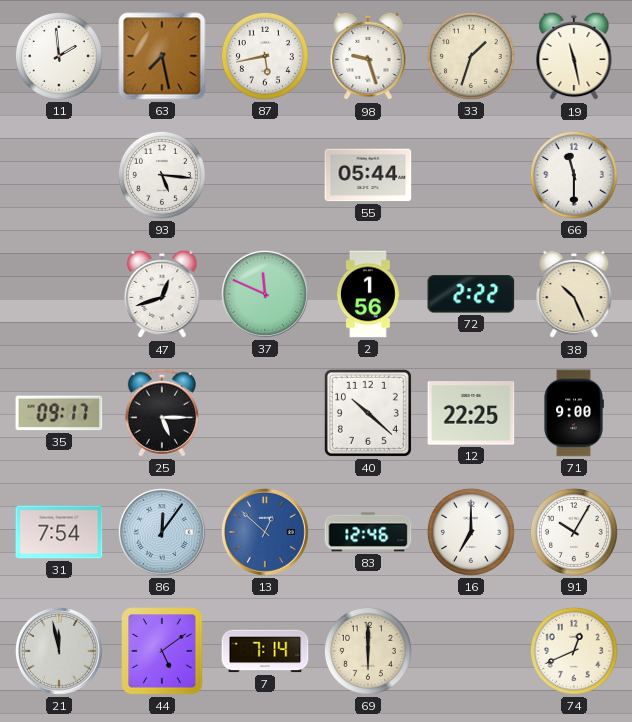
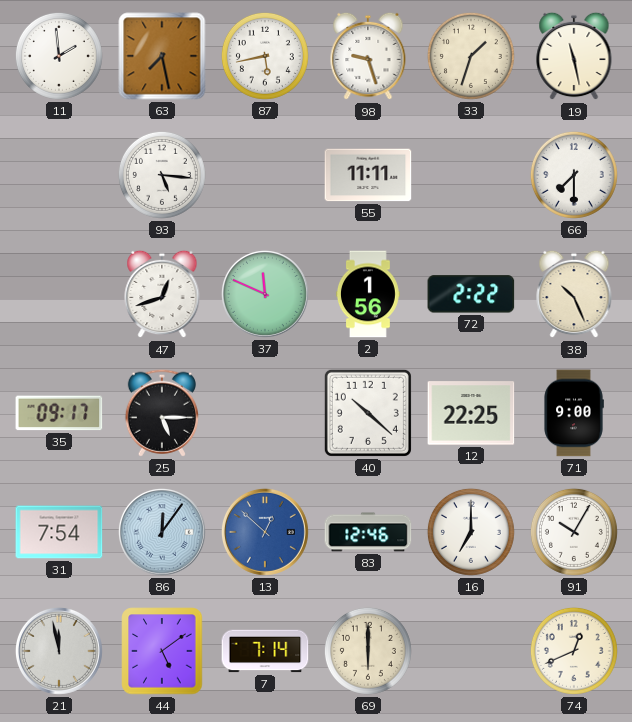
55: 05:44 -> 11:11 (368, 175)
66: 11:30 -> 7:30 (574, 175)
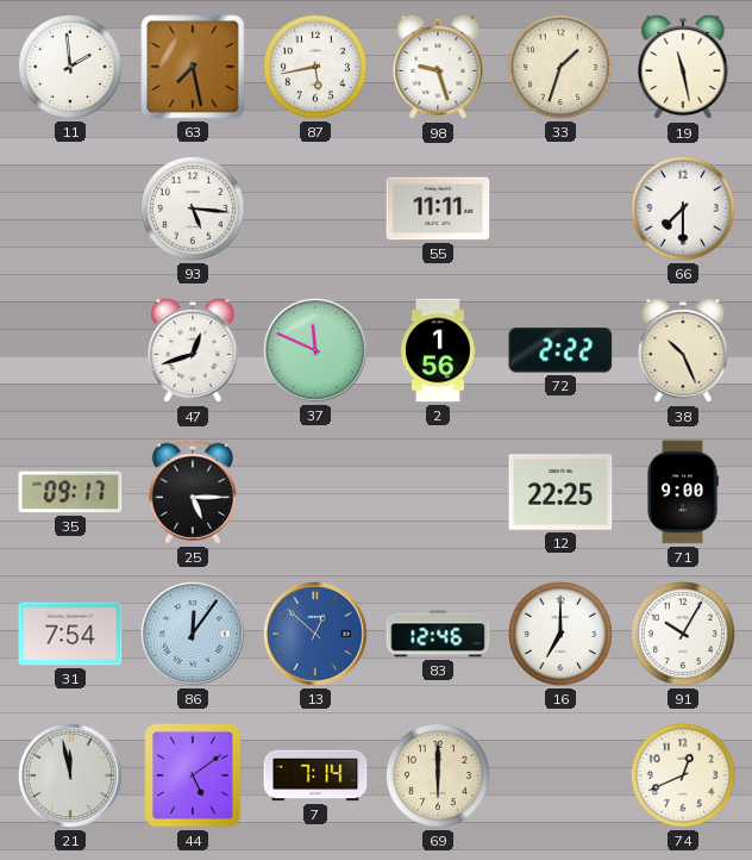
40: 10:22 -> none (368, 413)
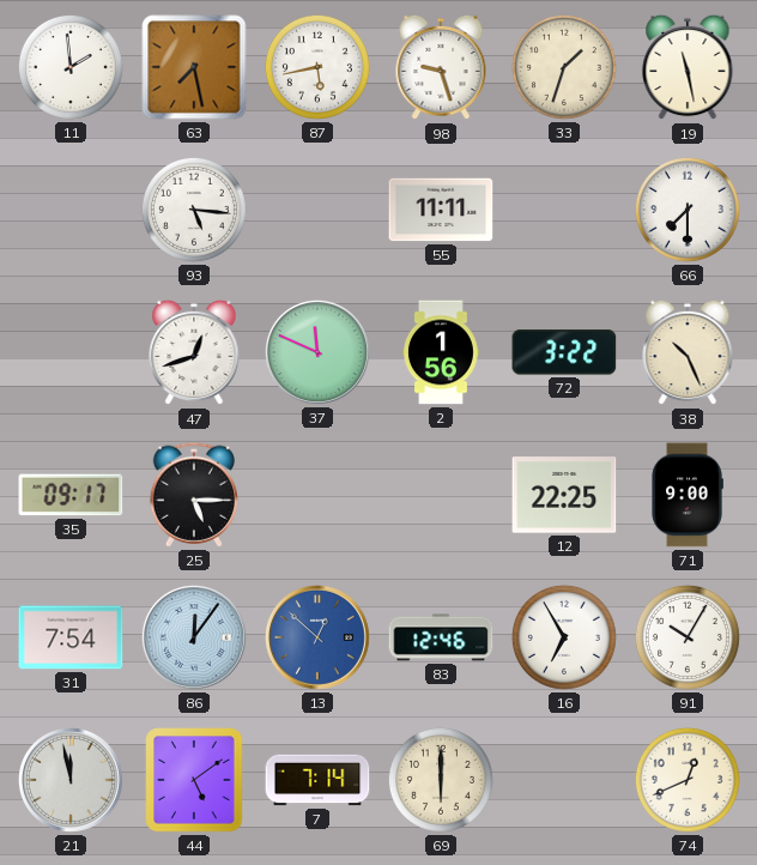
72: 2:22 -> 3:22 (564, 352)
16: 7:00 -> 6:55 (564, 637)
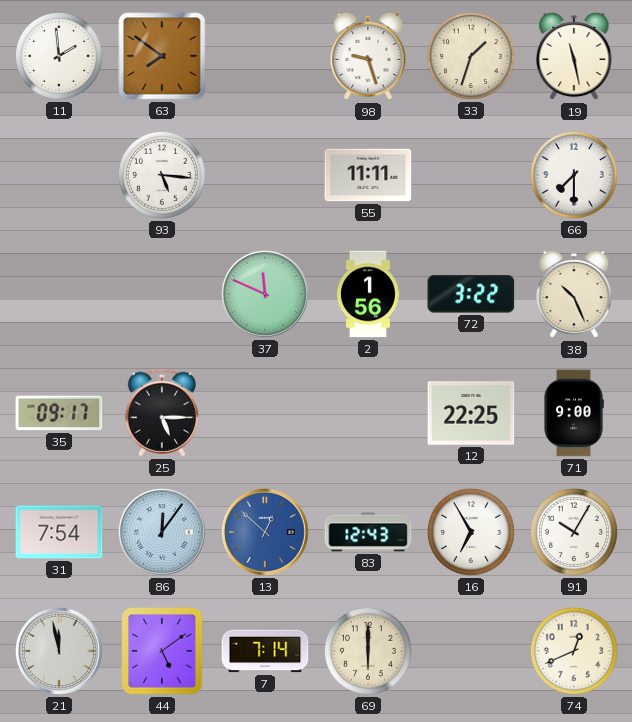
63: 7:28 -> 7:51 (162, 56)
87: 5:43 -> none (317, 67)
47: 12:42 -> none (194, 352)
83: 12:46 -> 12:43 (368, 532)
